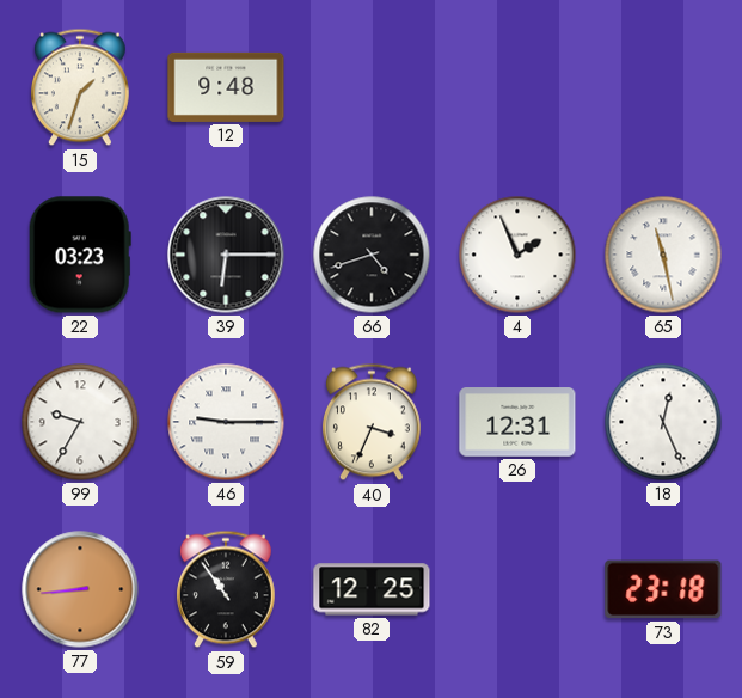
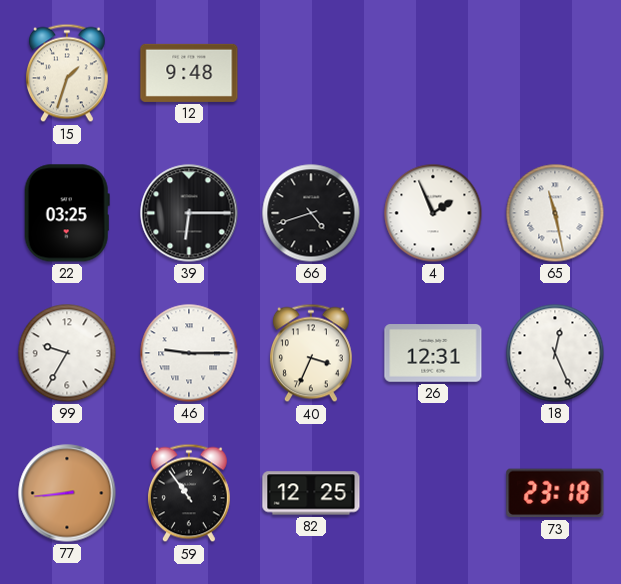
22: 03:23 -> 03:25 (67, 213)
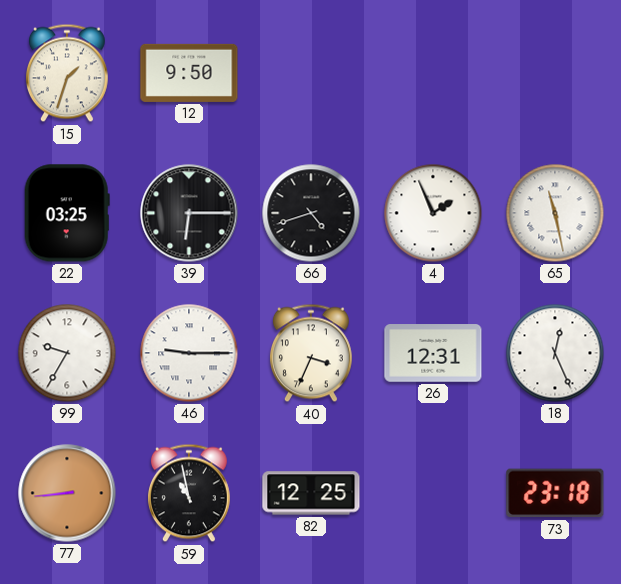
12: 9:48 -> 9:50 (189, 73)
59: 10:54 -> 10:58 (189, 493)
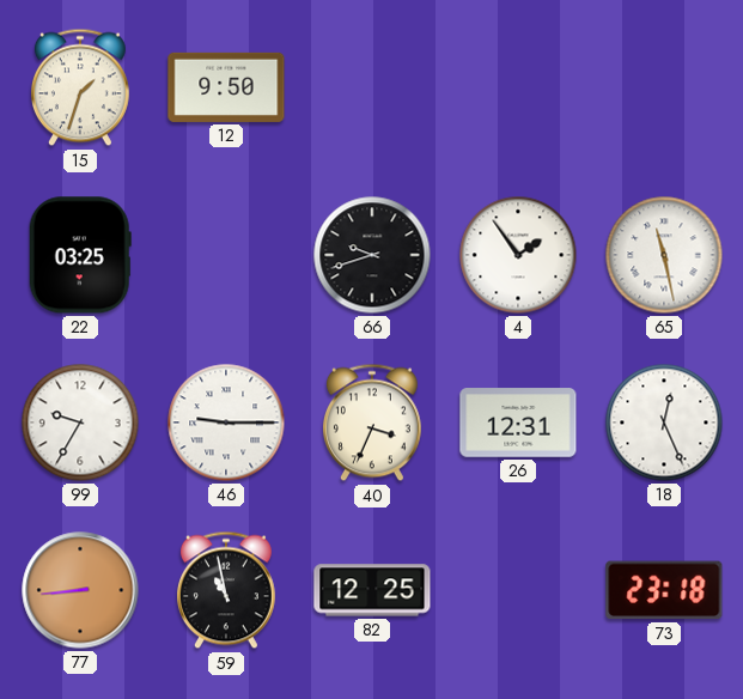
39: 6:15 -> none (189, 213)
66: 4:42 -> 9:42 (372, 255)
4: 1:56 -> 1:54 (518, 255)
